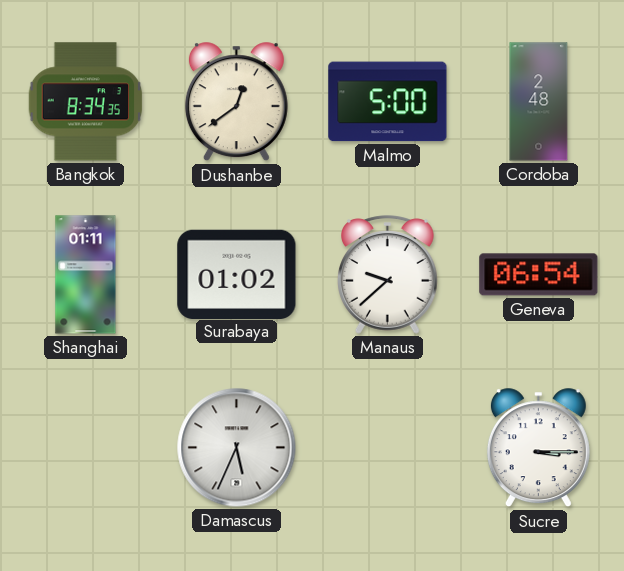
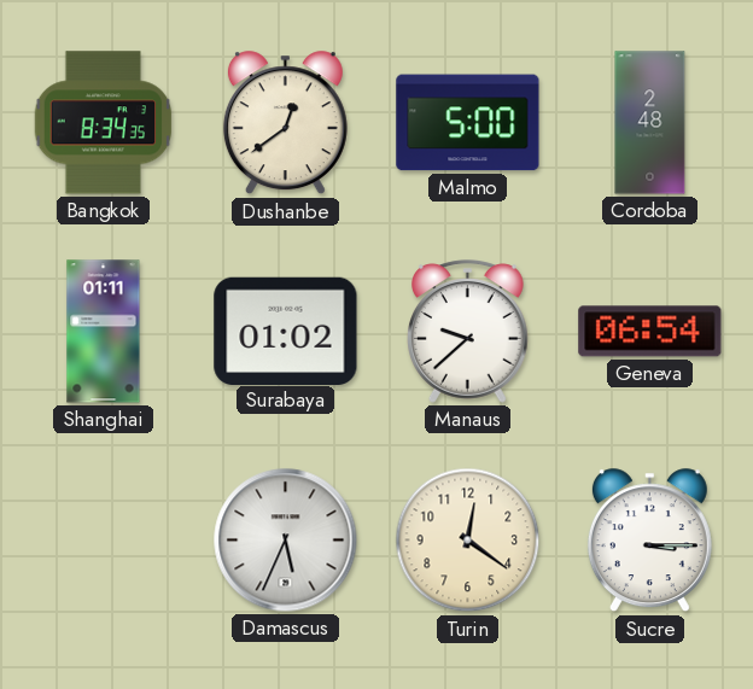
Turin: none -> 12:21 (468, 541)
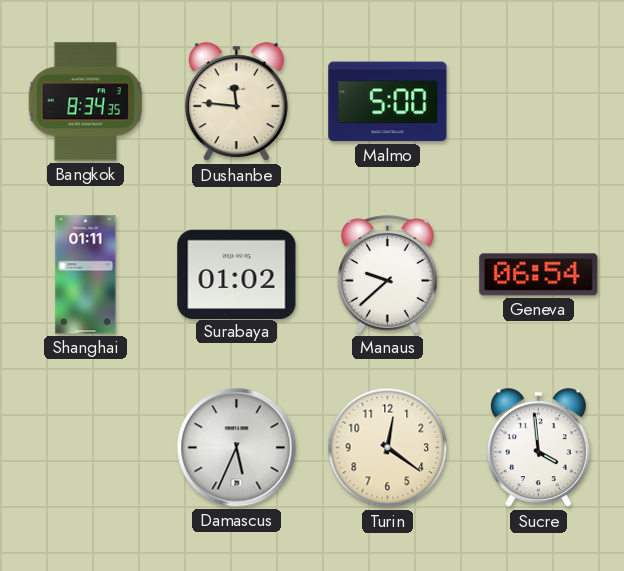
Dushanbe: 12:39 -> 11:46 (236, 102)
Cordoba: 2:48 -> none (650, 123)
Sucre: 3:15 -> 3:59 (538, 448)
